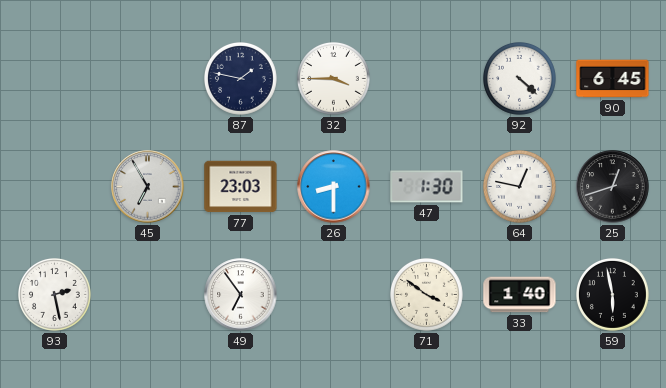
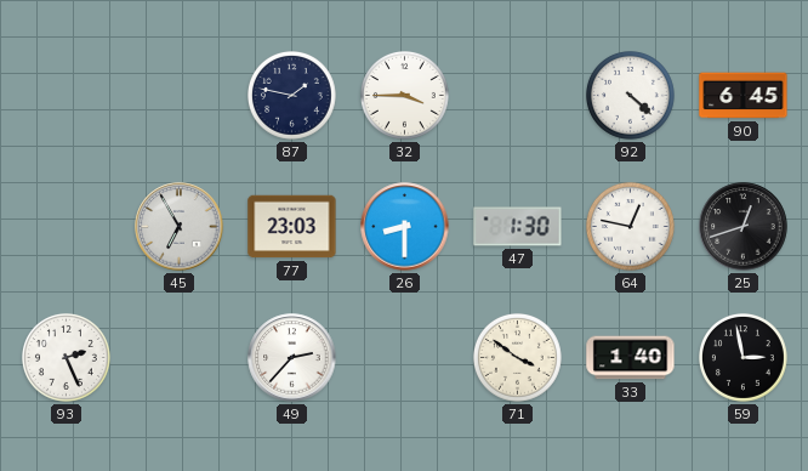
93: 2:28 -> 2:26 (67, 358)
49: 6:54 -> 2:37 (292, 358)
59: 5:58 -> 2:58 (744, 358)
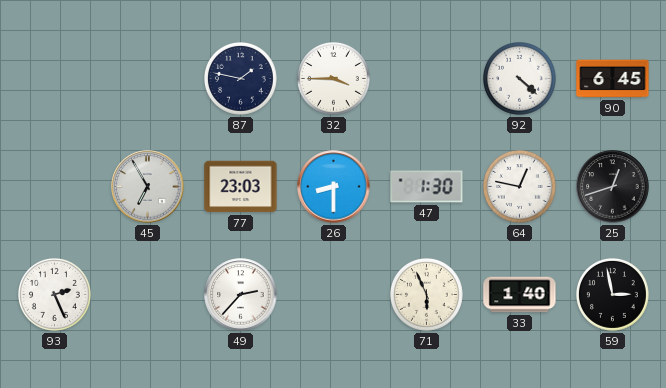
71: 3:51 -> 5:56 (427, 295)
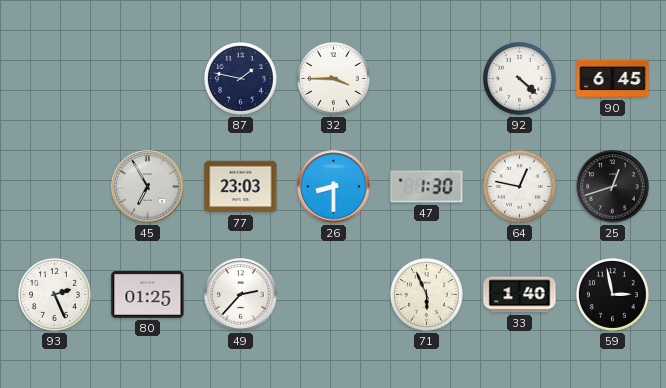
80: none -> 01:25 (148, 294)
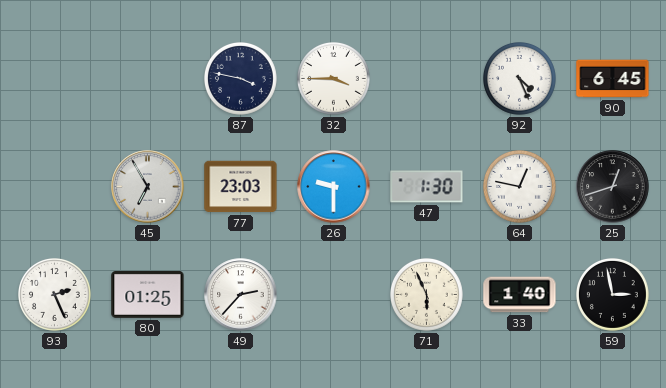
87: 1:47 -> 3:47 (241, 79)
92: 4:22 -> 4:26 (520, 79)
26: 8:30 -> 9:30 (334, 187)
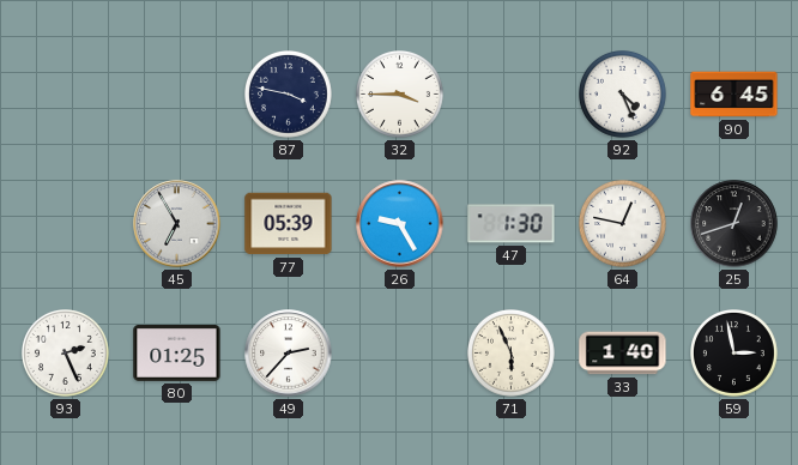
77: 23:03 -> 05:39 (289, 224)
26: 9:30 -> 9:25 (400, 224)
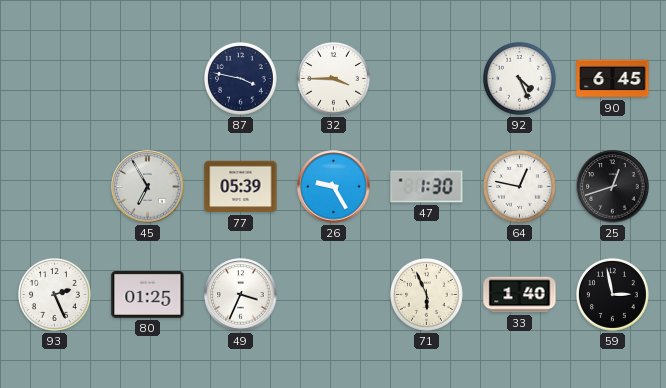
49: 2:37 -> 3:34 (241, 295)
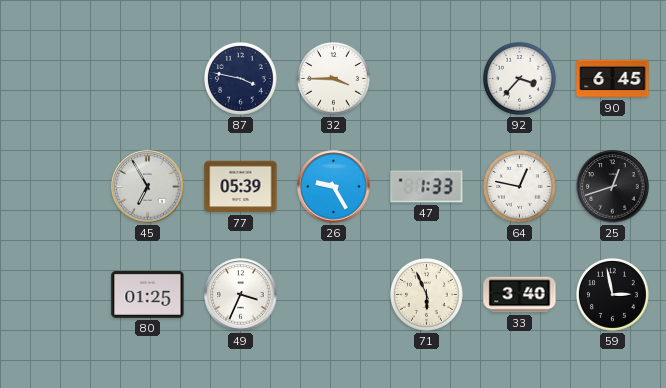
92: 4:26 -> 3:37 (520, 79)
47: 1:30 -> 1:33 (427, 187)
93: 2:26 -> none (55, 295)
33: 1:40 -> 3:40 (520, 295)
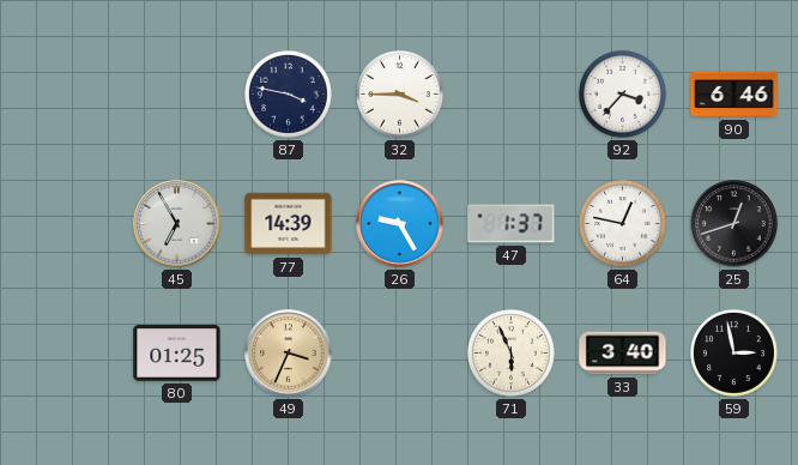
90: 6:45 -> 6:46 (734, 95)
77: 05:39 -> 14:39 (289, 224)
47: 1:33 -> 1:37 (512, 224)
49 dial: white -> champagne (289, 354)
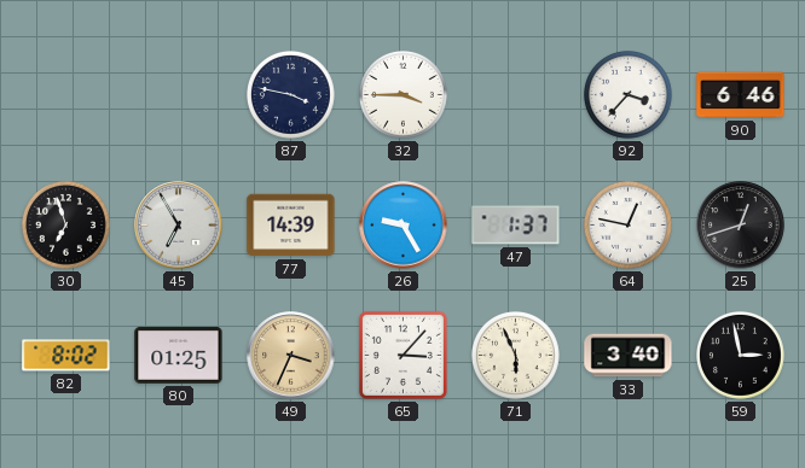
30: none -> 6:57 (66, 226)
82: none -> 8:02 (66, 356)
65: none -> 3:07 (402, 355)
